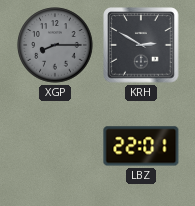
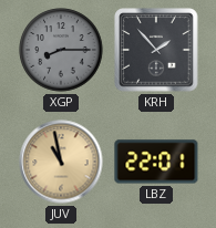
KRH: 2:50 -> 1:53 (156, 50)
JUV: none -> 10:58 (61, 162)
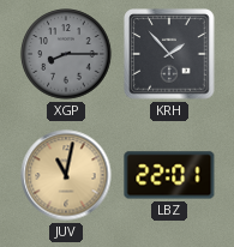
JUV: 10:58 -> 11:02 (66, 175)
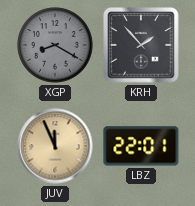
XGP: 8:15 -> 8:20 (55, 45)
JUV: 11:02 -> 11:56 (55, 146)
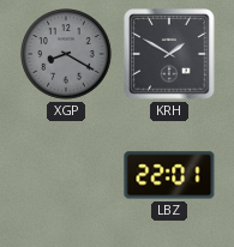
KRH: 1:53 -> 1:50 (169, 54)
JUV: 11:56 -> none (55, 146)
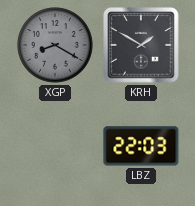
LBZ: 22:01 -> 22:03 (141, 146)
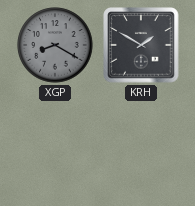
LBZ: 22:03 -> none (141, 146)
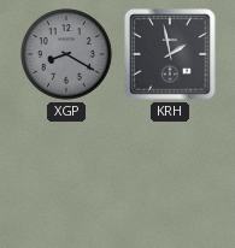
KRH: 1:50 -> 1:58 (170, 54)
